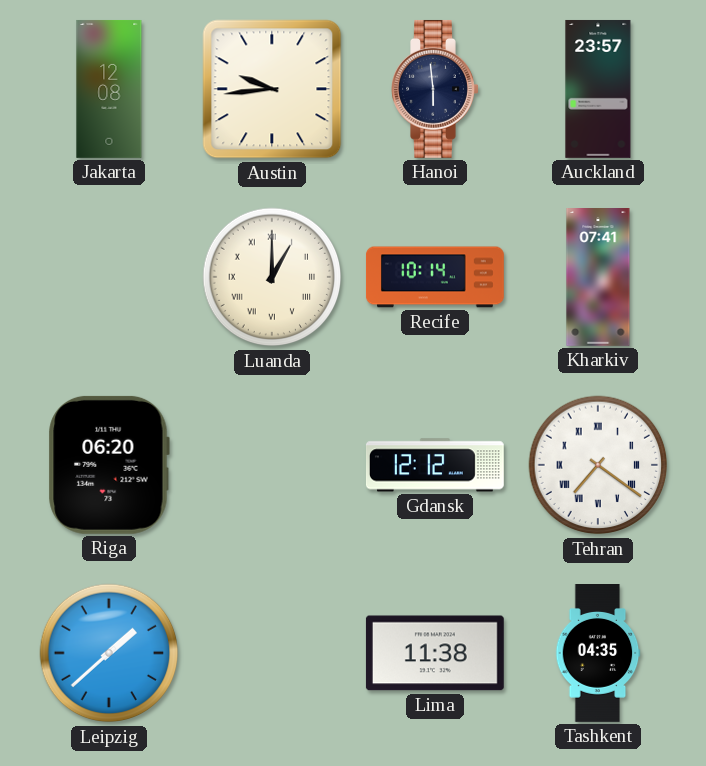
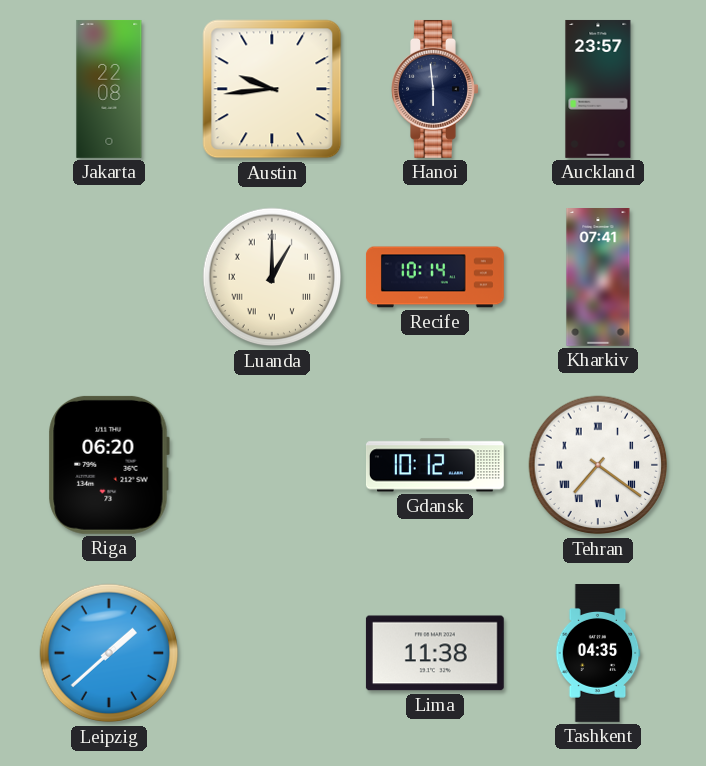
Jakarta: 12:08 -> 22:08 (109, 89)
Gdansk: 12:12 -> 10:12 (435, 465)
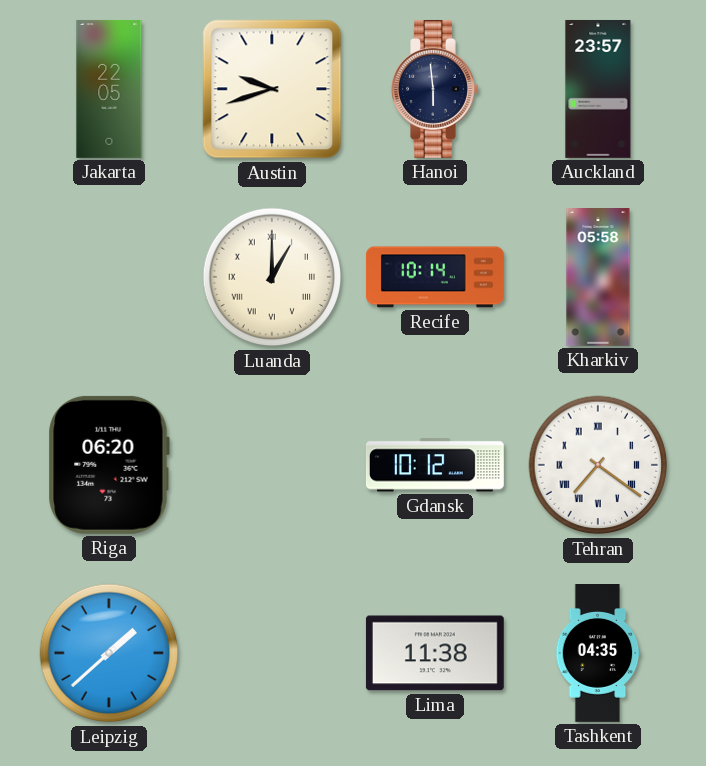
Jakarta: 22:08 -> 22:05 (109, 89)
Austin: 9:44 -> 9:42 (272, 89)
Kharkiv: 07:41 -> 05:58 (598, 278)
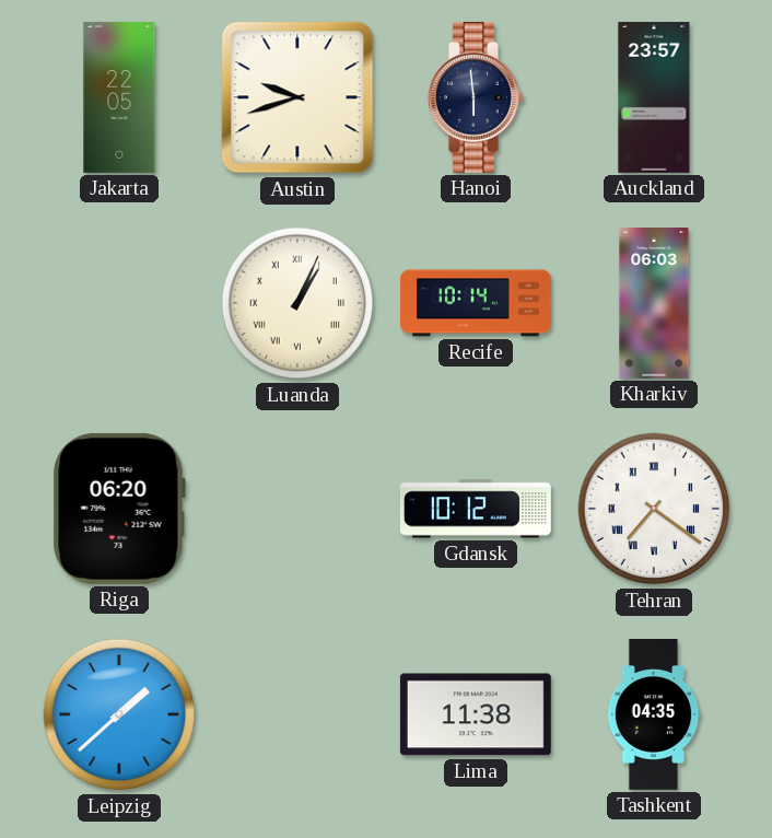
Luanda: 1:00 -> 1:04 (297, 303)
Kharkiv: 05:58 -> 06:03 (654, 304)
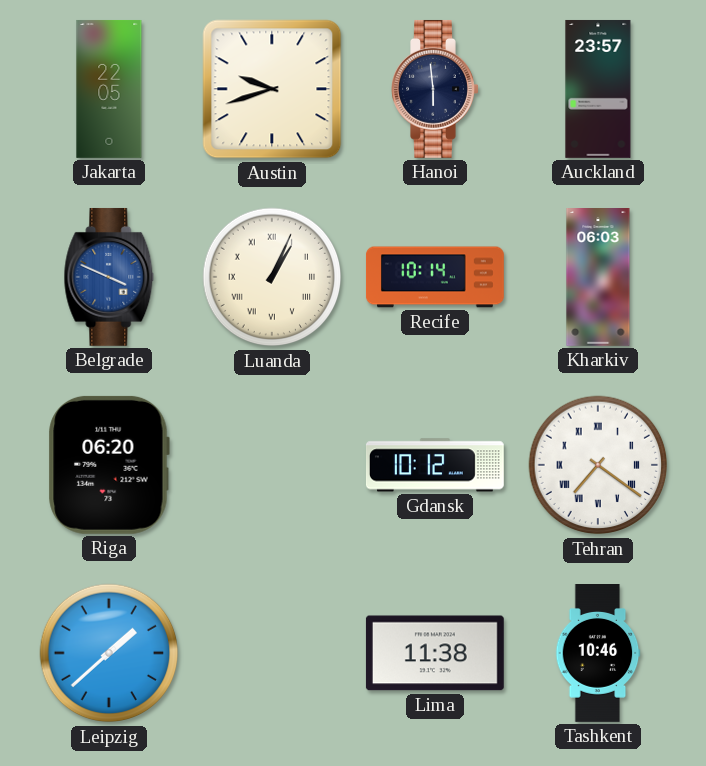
Belgrade: none -> 3:49 (109, 277)
Tashkent: 04:35 -> 10:46 (598, 654)
